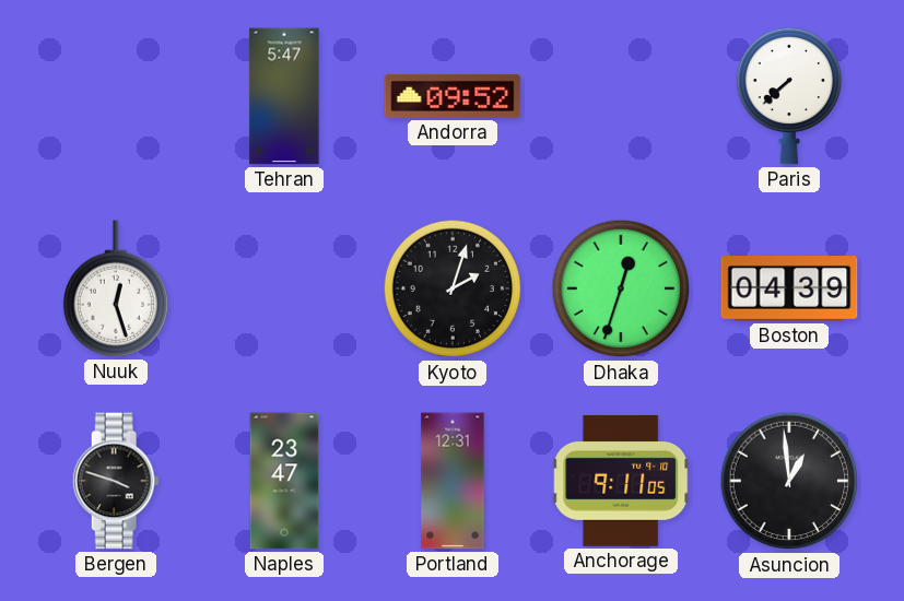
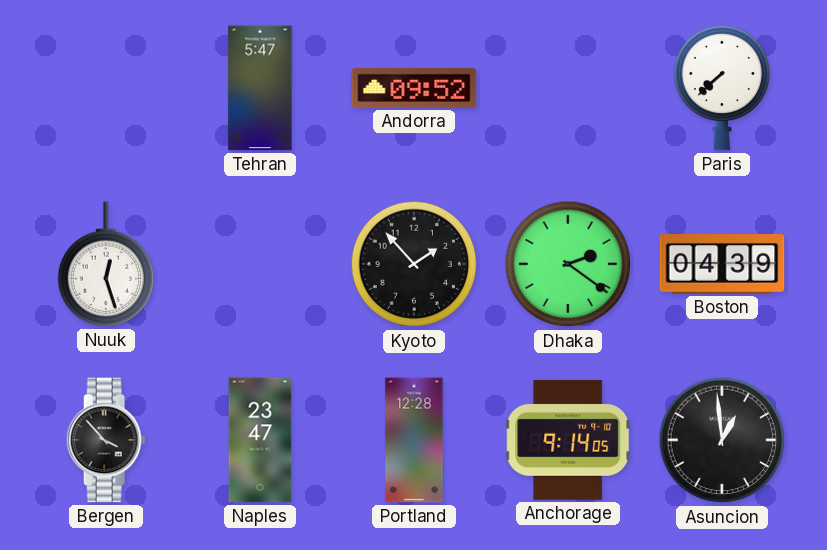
Kyoto: 2:03 -> 1:53 (414, 264)
Dhaka: 12:33 -> 2:21 (568, 264)
Bergen: 3:48 -> 3:53 (106, 440)
Portland: 12:31 -> 12:28 (414, 440)
Anchorage: 9:11 -> 9:14 (569, 440)
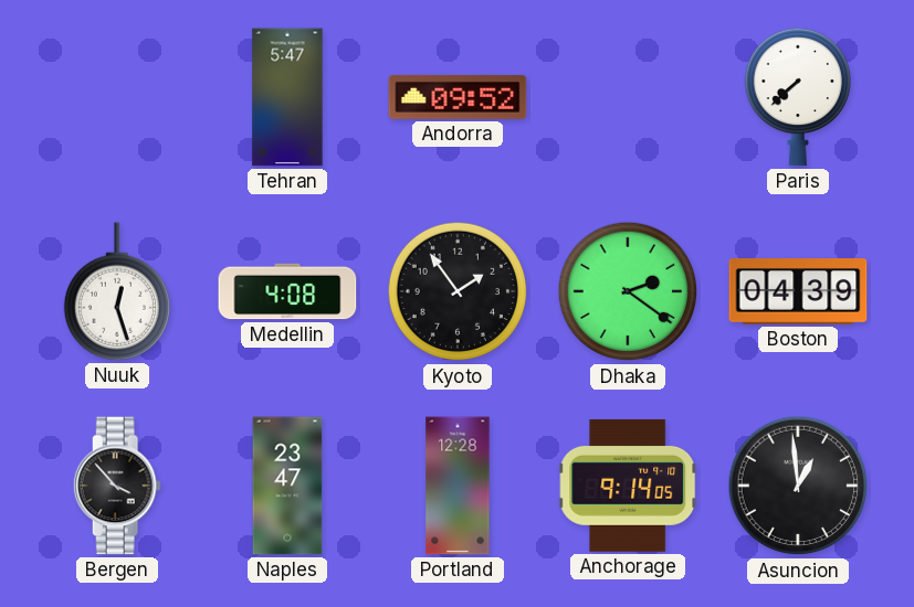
Medellin: none -> 4:08 (287, 291)
Kyoto: 1:53 -> 1:54 (458, 291)
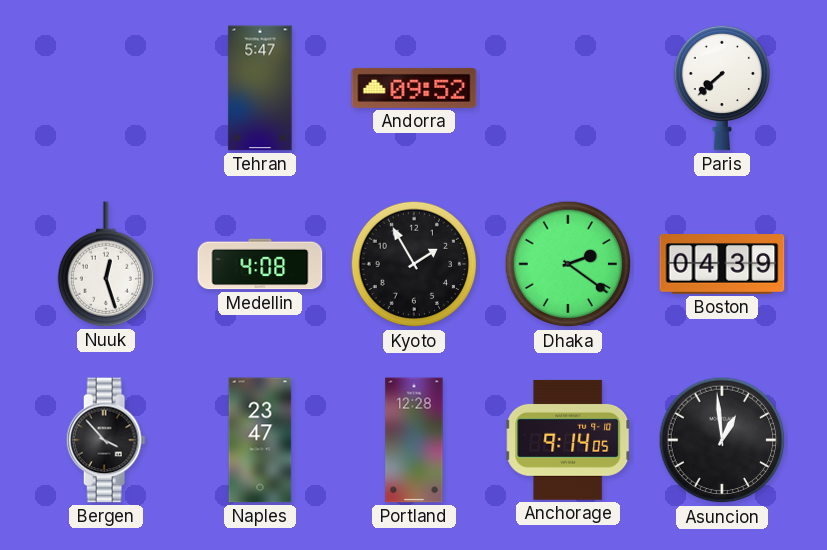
Kyoto: 1:54 -> 1:55 (414, 264)
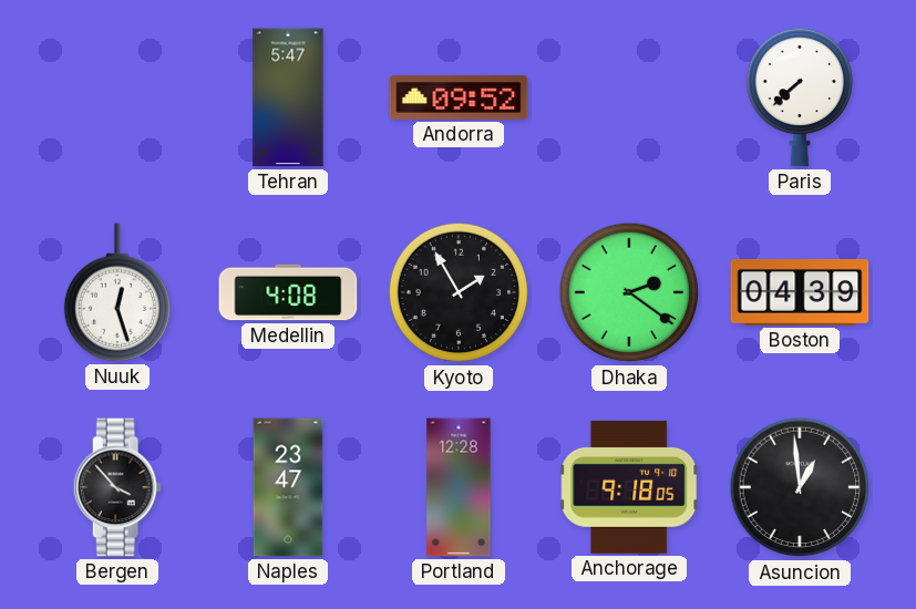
Anchorage: 9:14 -> 9:18 (630, 487)
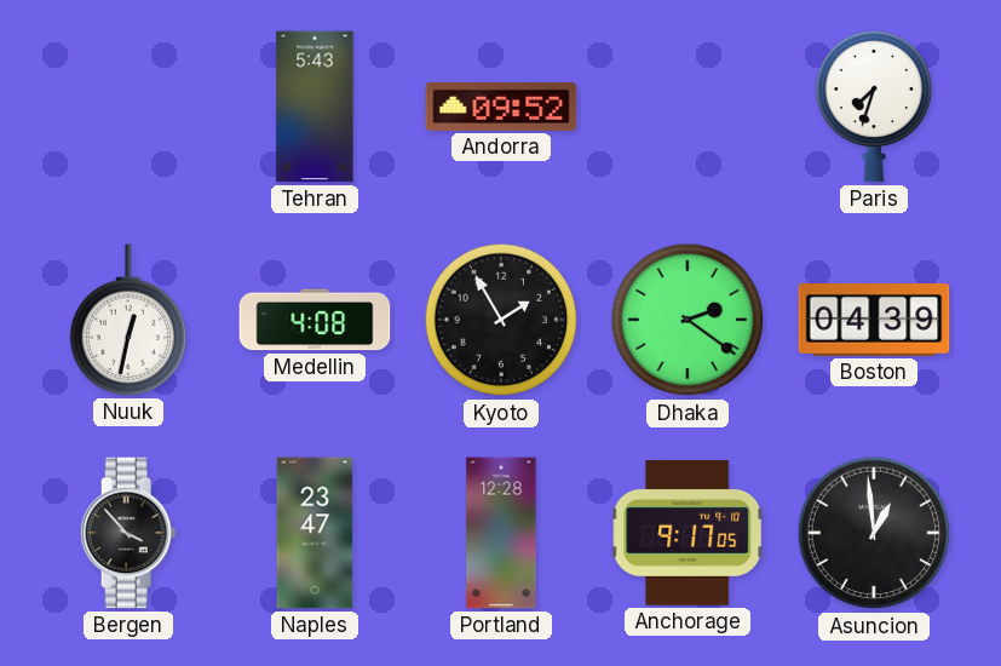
Tehran: 5:47 -> 5:43 (315, 107)
Paris: 7:38 -> 7:33 (873, 107)
Nuuk: 12:27 -> 12:32 (127, 320)
Anchorage: 9:18 -> 9:17 (689, 533)
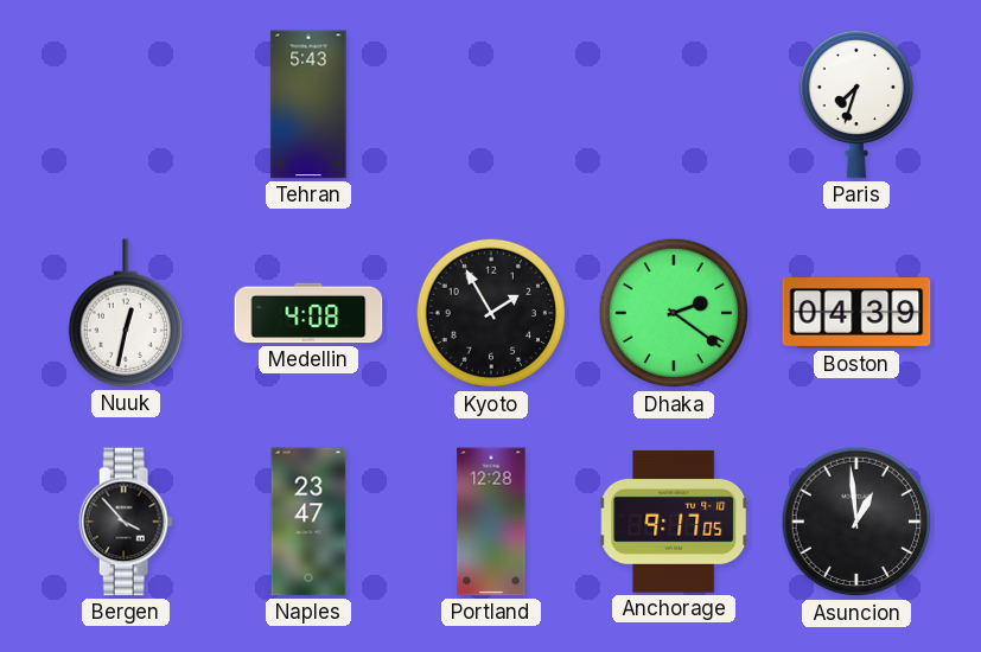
Andorra: 09:52 -> none (501, 107)
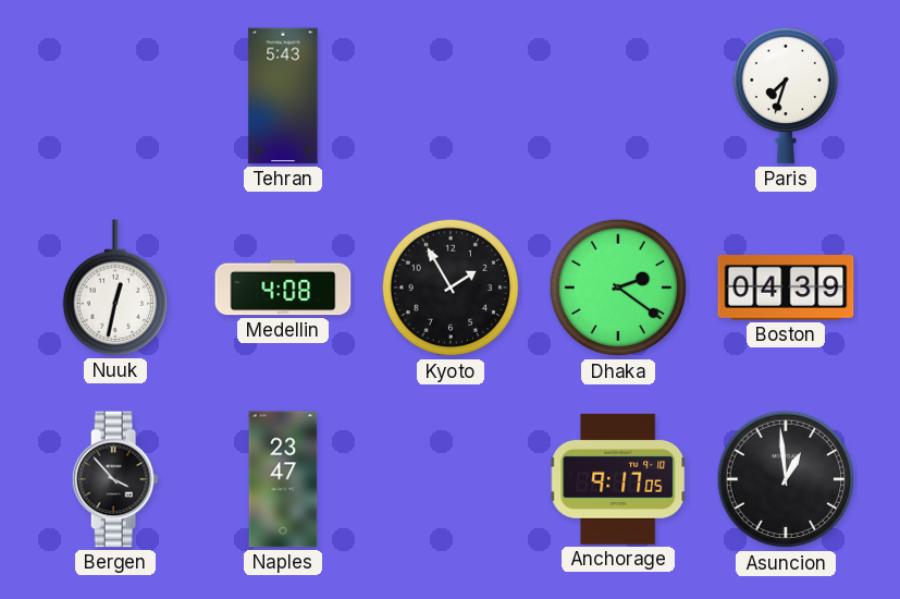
Portland: 12:28 -> none (491, 522)
